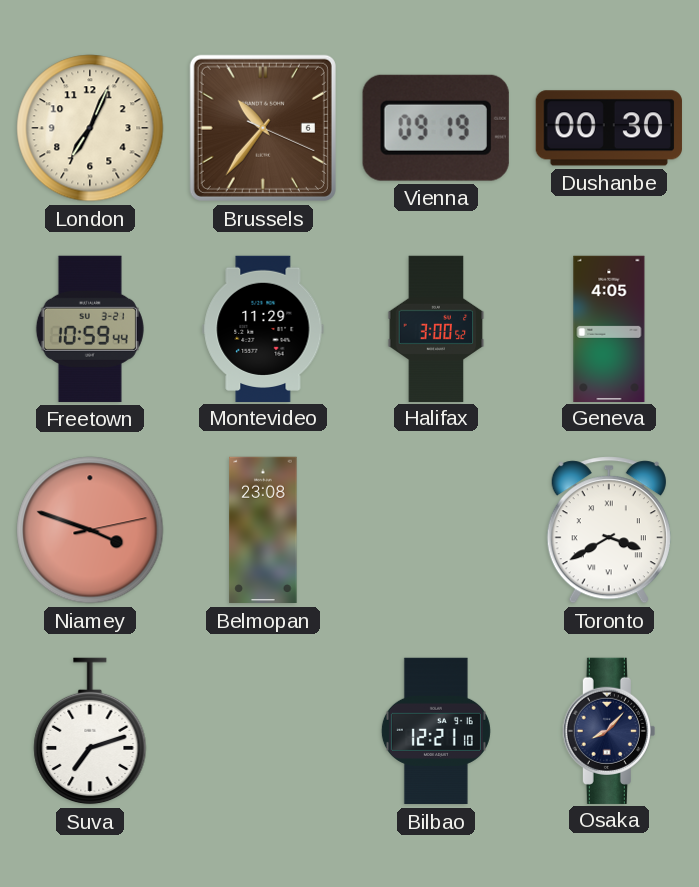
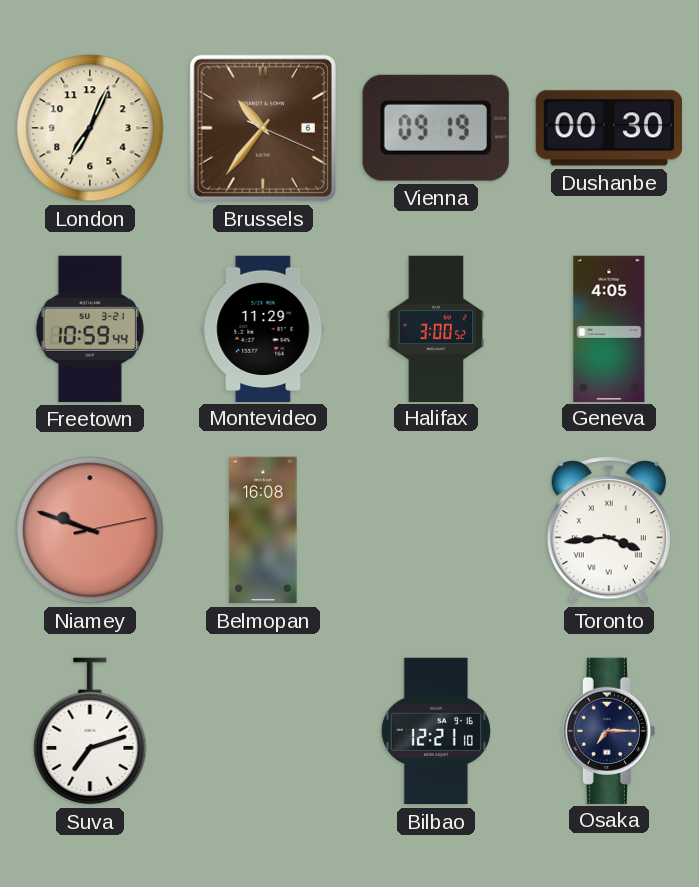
Niamey: 3:48 -> 9:48 (90, 530)
Belmopan: 23:08 -> 16:08 (263, 530)
Toronto: 3:40 -> 3:44 (609, 530)
Osaka: 8:07 -> 7:15 (609, 730)
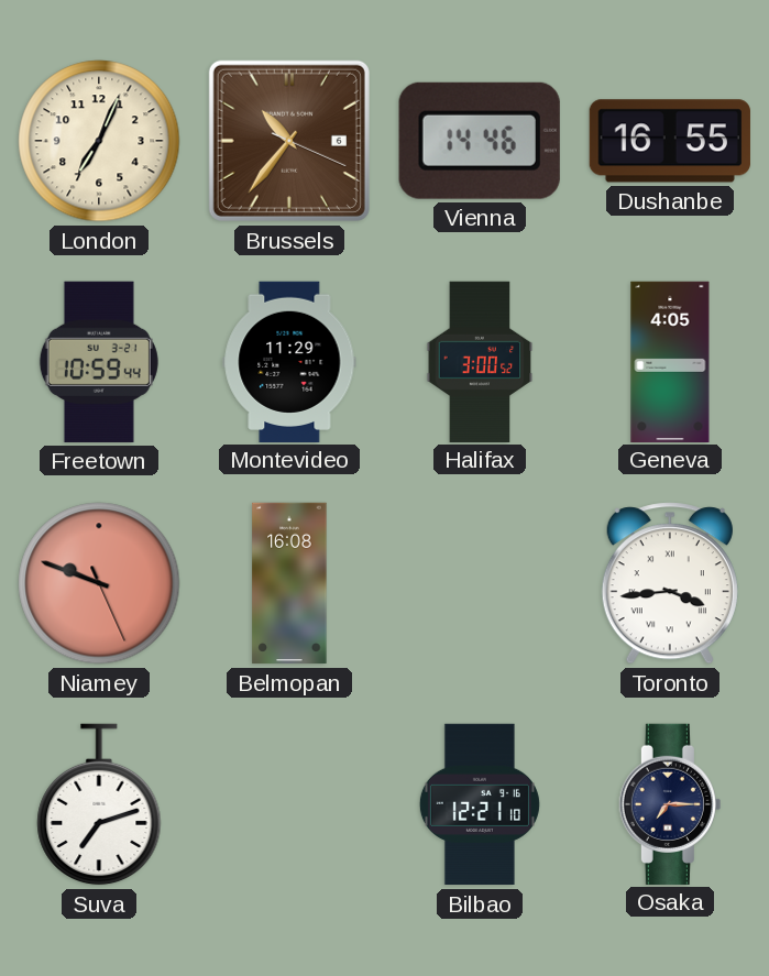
Vienna: 09:19 -> 14:46 (480, 141)
Dushanbe: 00:30 -> 16:55 (670, 141)
Niamey: 9:48:13 -> 9:48:26 (99, 583)
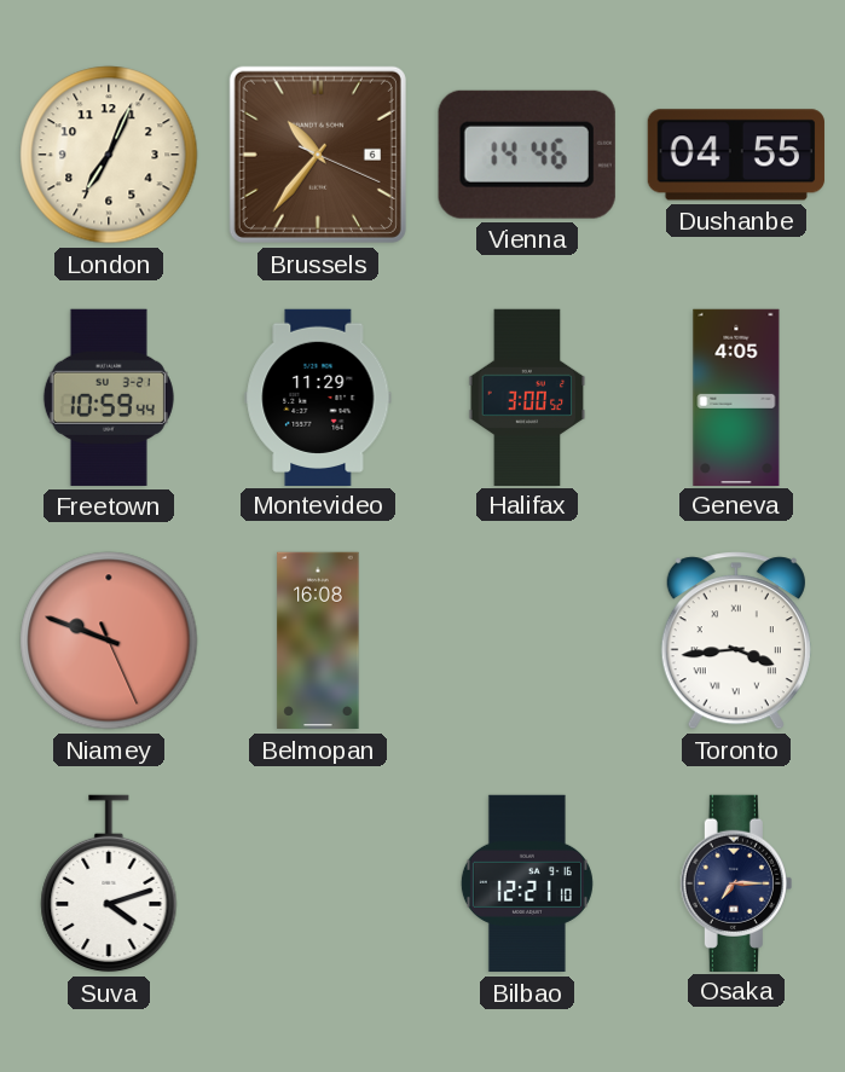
Dushanbe: 16:55 -> 04:55 (736, 155)
Suva: 7:12 -> 4:12 (109, 883)
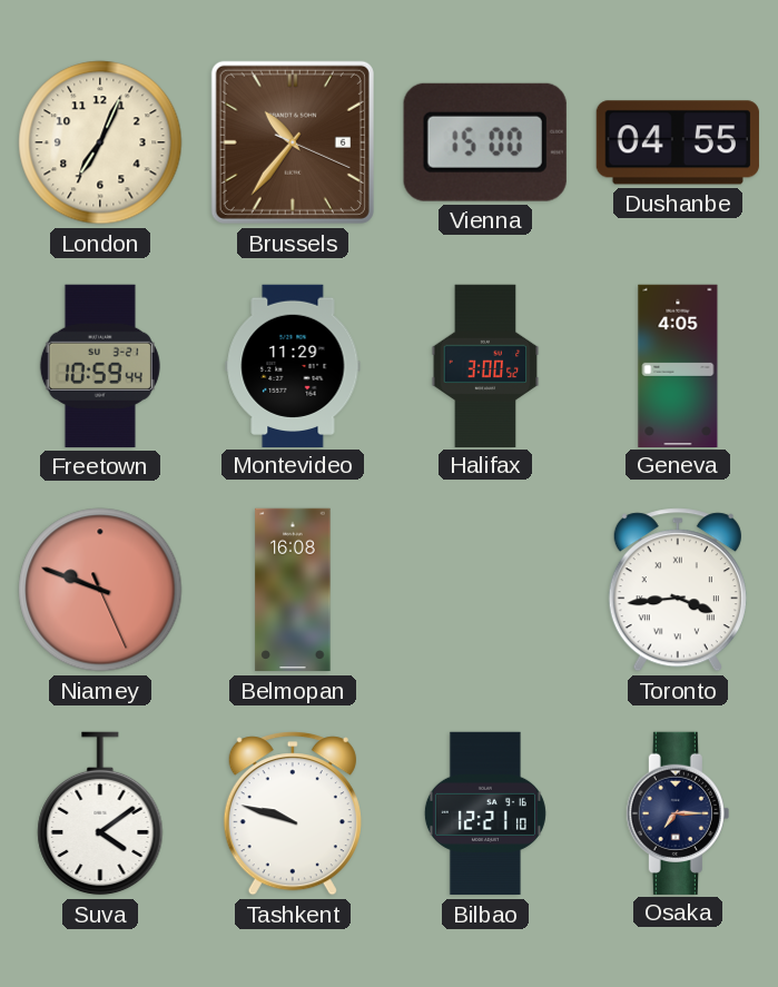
Vienna: 14:46 -> 15:00 (485, 142)
Suva: 4:12 -> 4:09 (100, 813)
Tashkent: none -> 9:48 (293, 813)
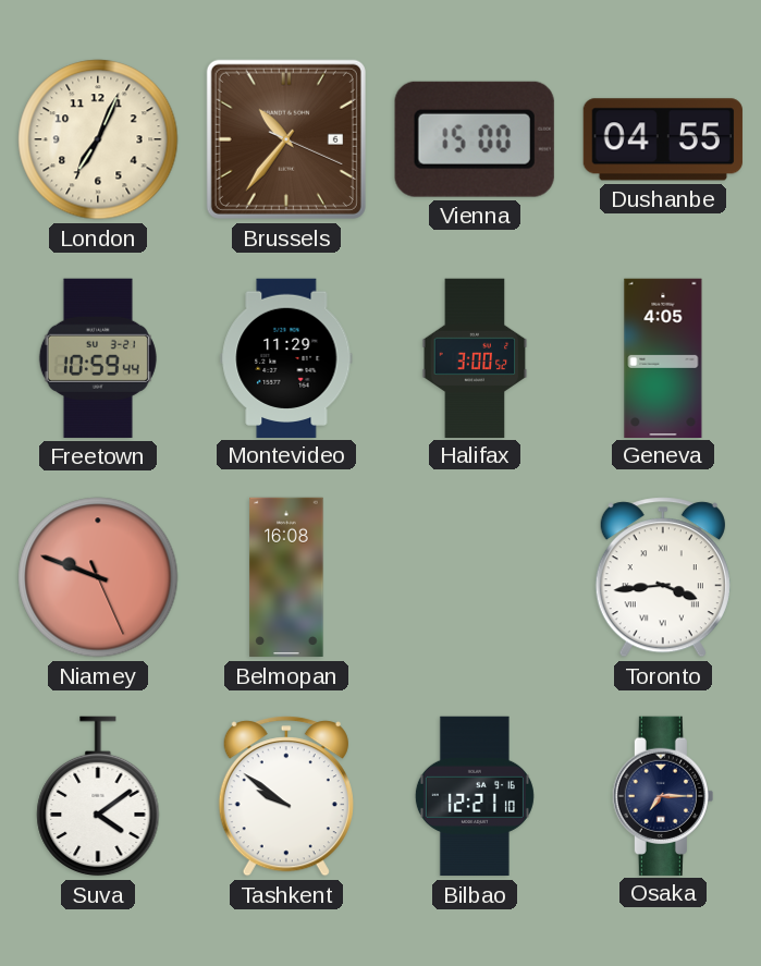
Tashkent: 9:48 -> 9:51 (286, 796)
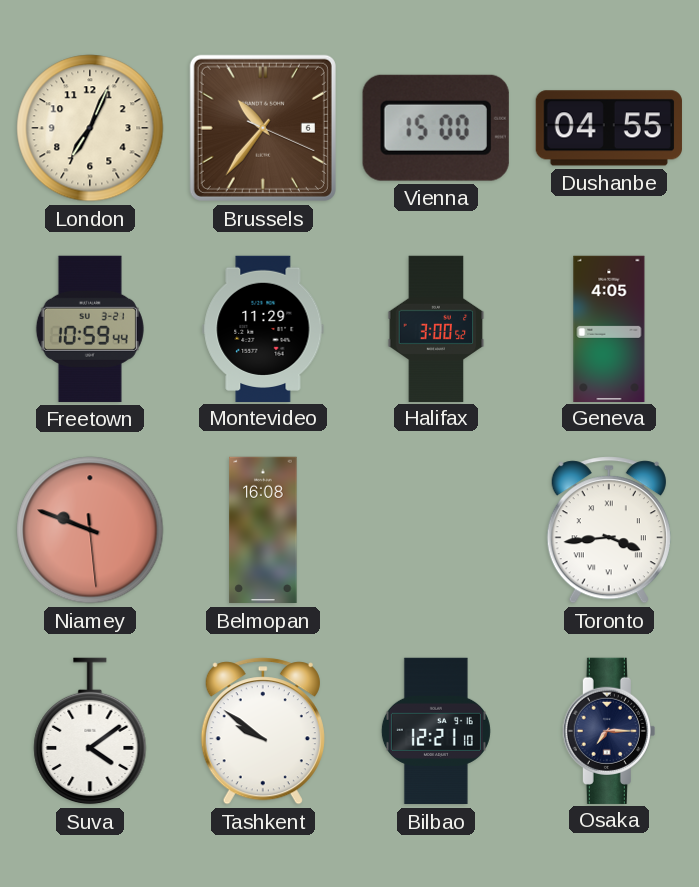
Niamey: 9:48:26 -> 9:48:29 (90, 530)
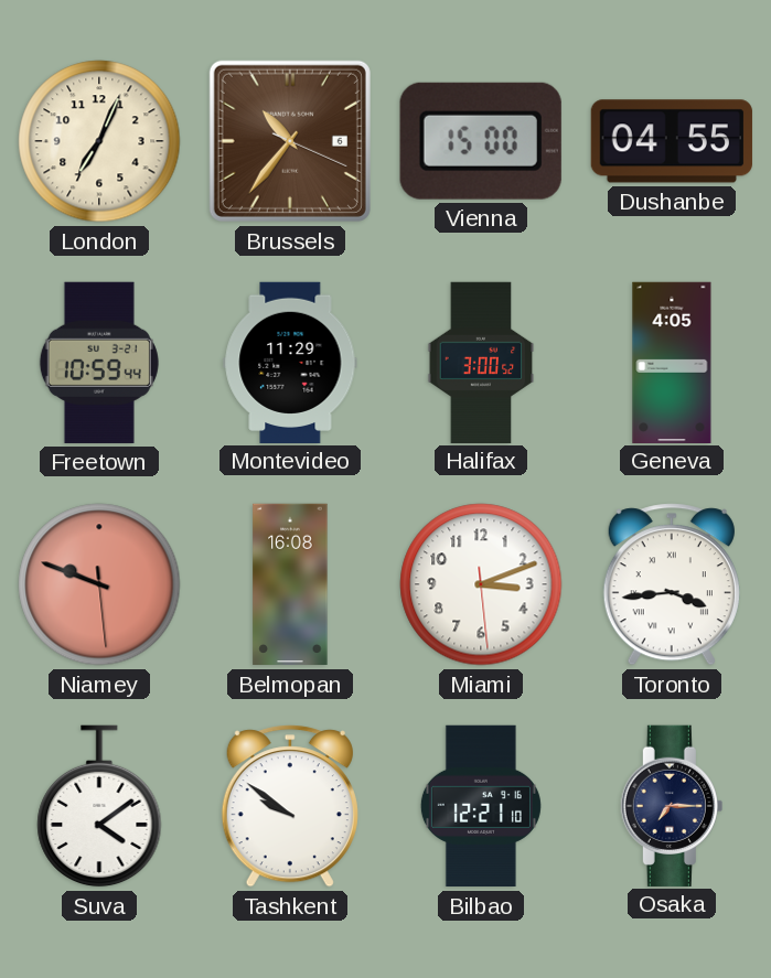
Miami: none -> 3:11 (481, 584)
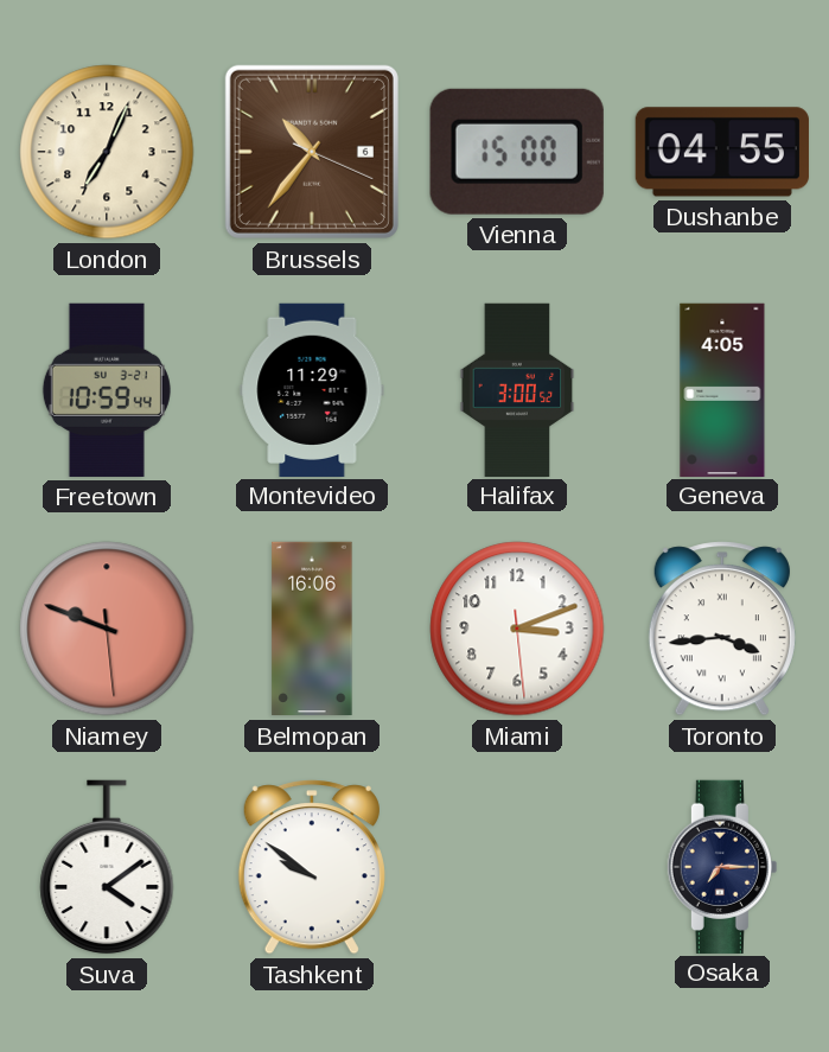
Belmopan: 16:08 -> 16:06 (312, 629)
Bilbao: 12:21 -> none (481, 806)
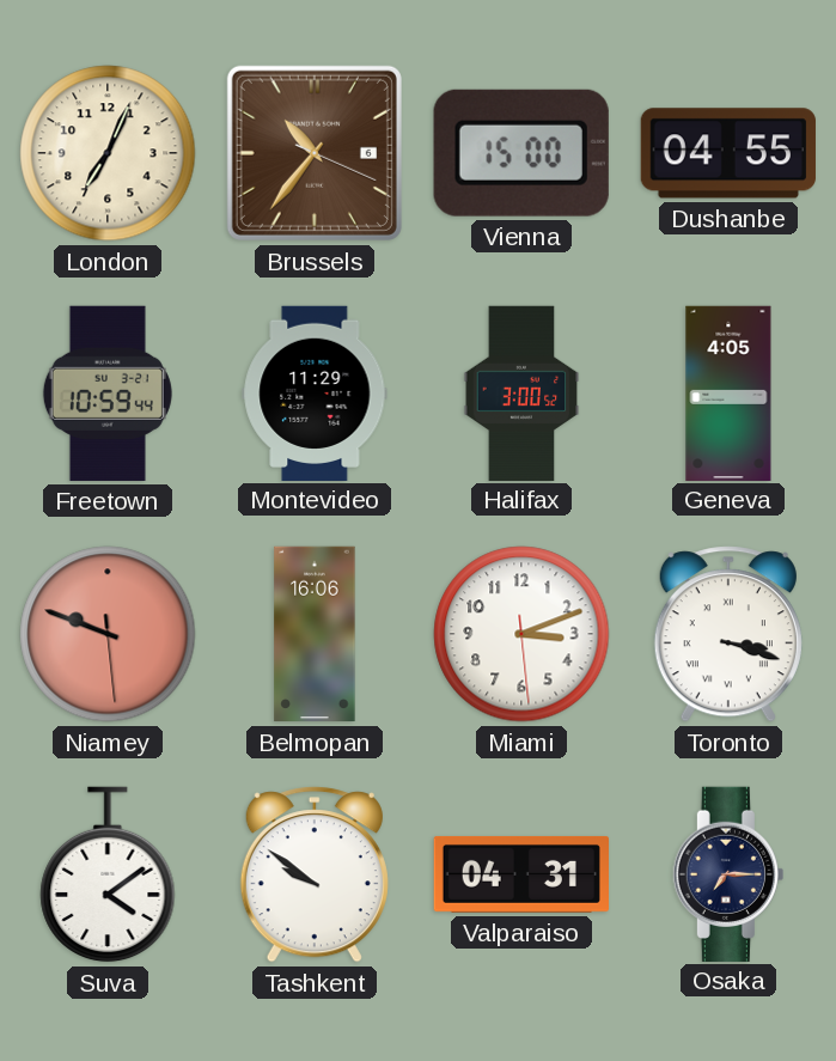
Toronto: 3:44 -> 3:18 (728, 634)
Valparaiso: none -> 04:31 (520, 874)
